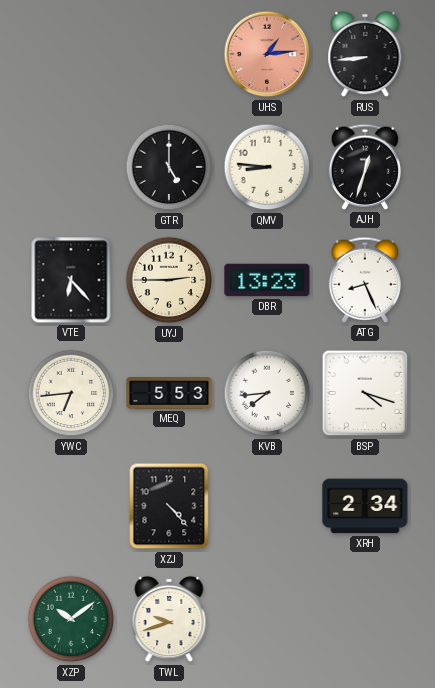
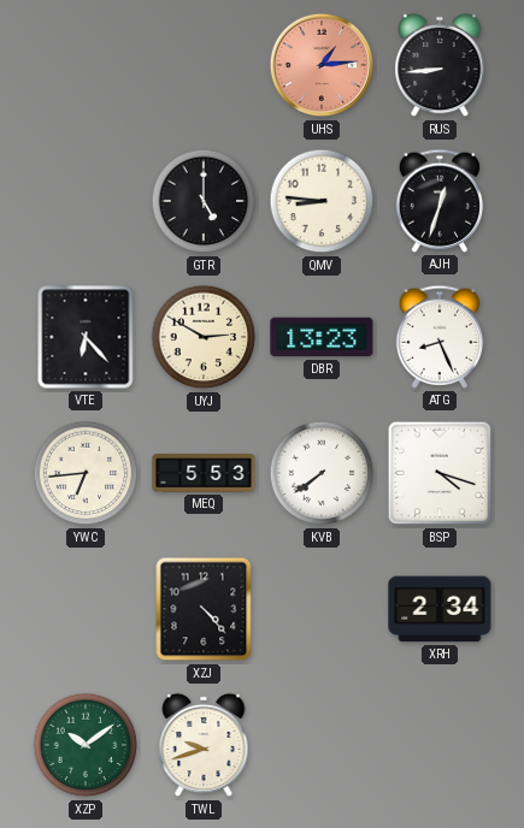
UYJ: 2:45 -> 2:50 (204, 337)
KVB: 7:44 -> 7:39 (322, 473)
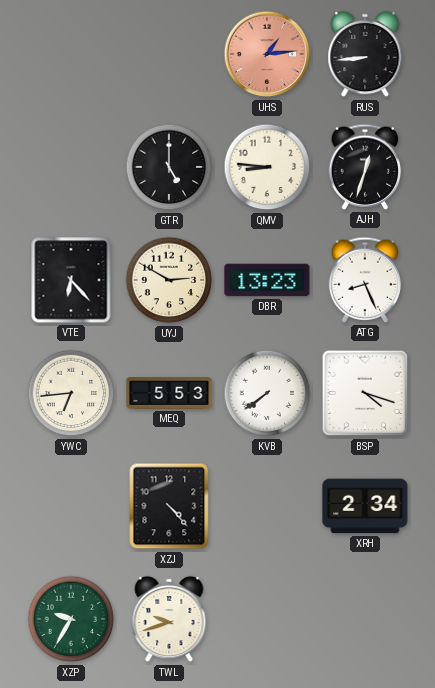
XZP: 10:09 -> 9:35 (71, 619)
